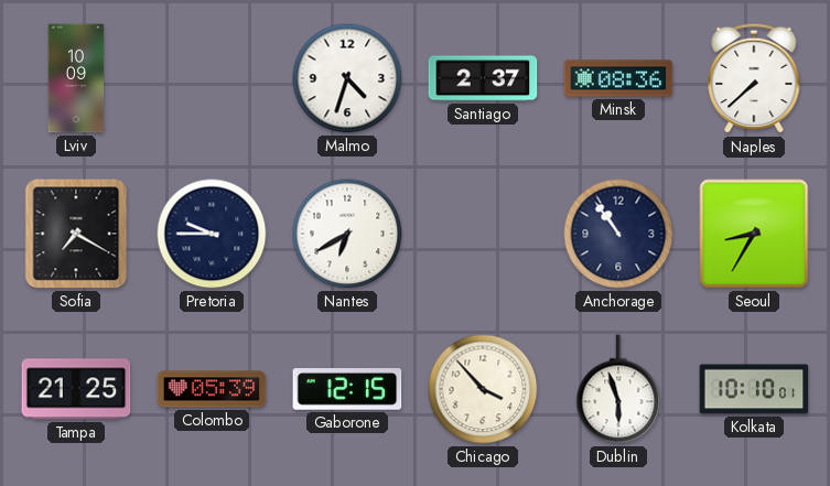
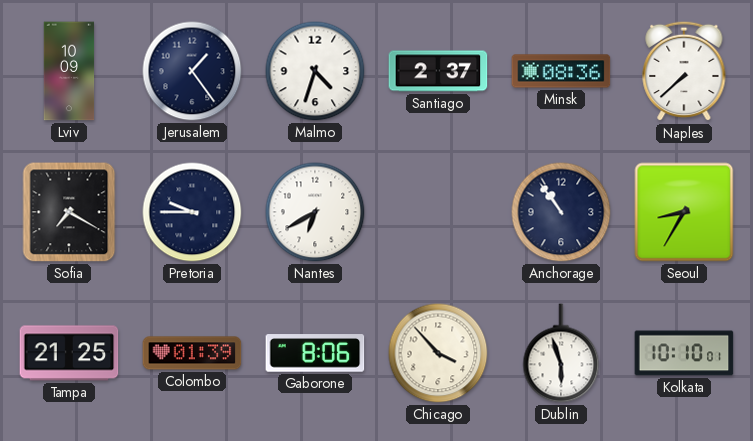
Jerusalem: none -> 1:24 (192, 71)
Colombo: 05:39 -> 01:39 (192, 353)
Gaborone: 12:15 -> 8:06 (315, 353)
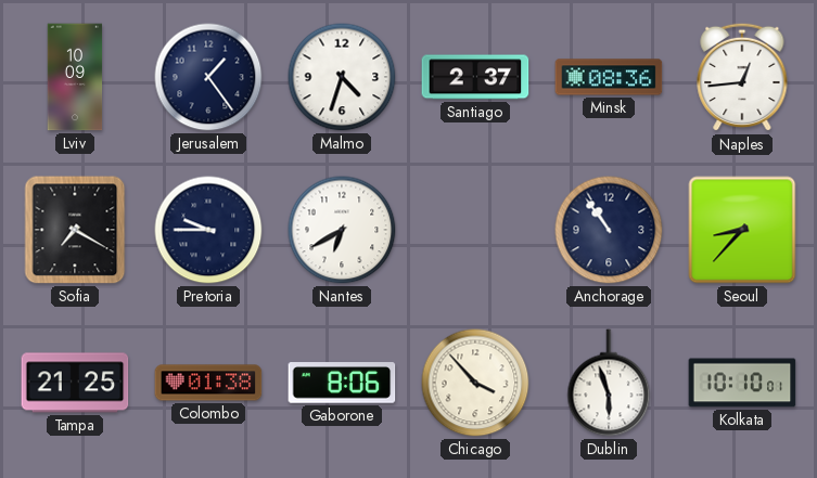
Naples: 7:38 -> 12:44 (742, 77)
Seoul: 8:35 -> 8:37 (742, 230)
Colombo: 01:39 -> 01:38 (208, 383)
